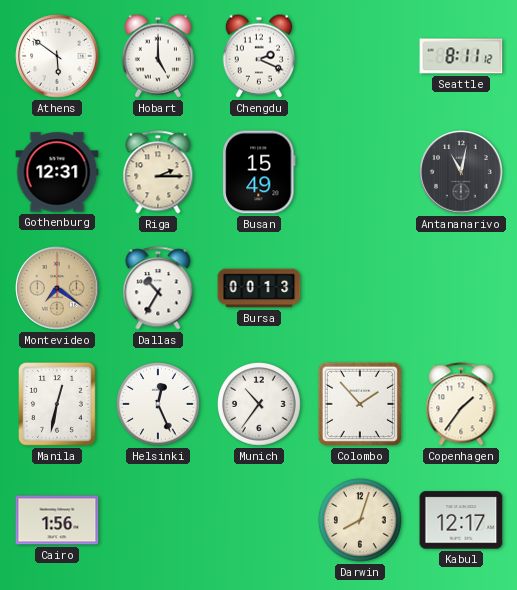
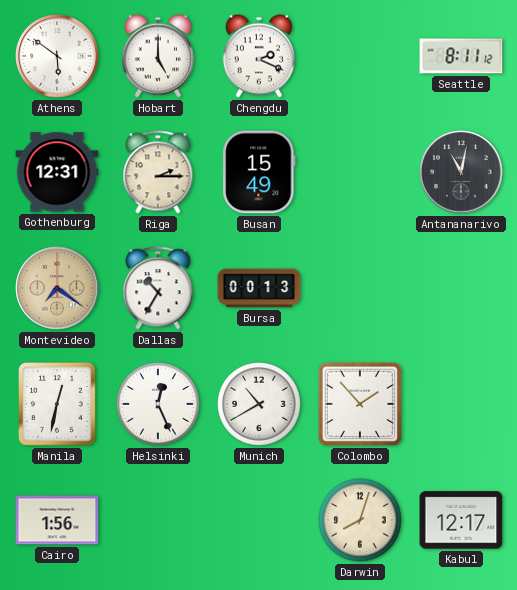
Munich: 10:36 -> 10:40 (260, 405)
Copenhagen: 1:36 -> none (461, 404)
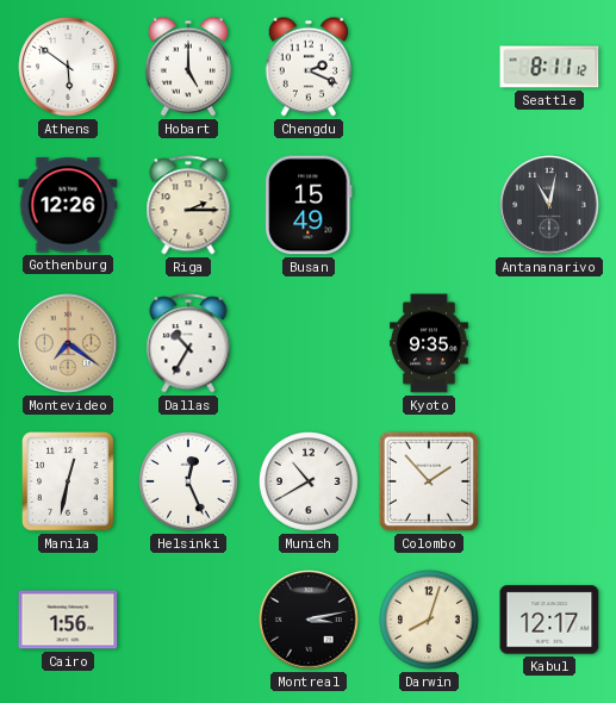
Gothenburg: 12:31 -> 12:26 (68, 205)
Bursa: 00:13 -> none (259, 288)
Kyoto: none -> 9:35 (430, 343)
Montreal: none -> 3:13 (309, 620)
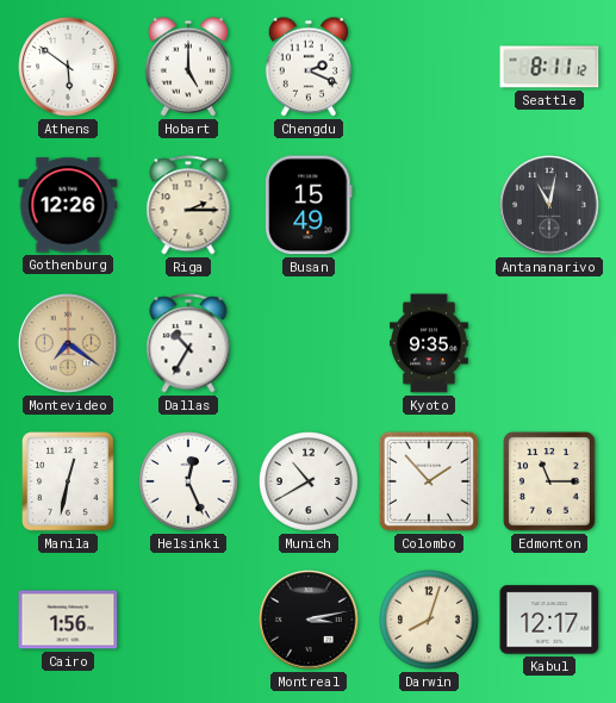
Edmonton: none -> 11:15 (550, 481)
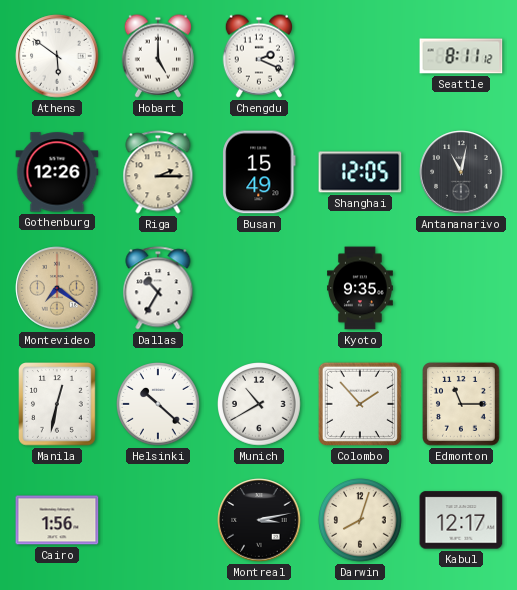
Shanghai: none -> 12:05 (360, 172)
Helsinki: 12:26 -> 10:22 (159, 405)
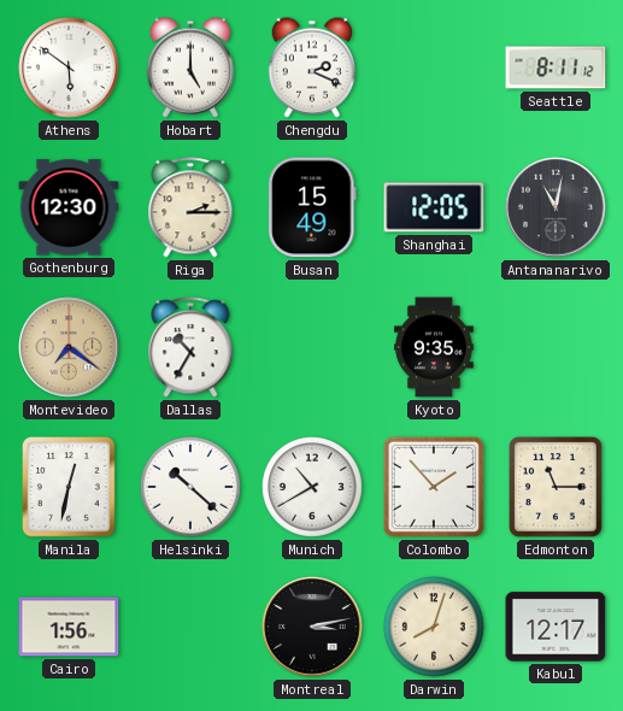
Gothenburg: 12:26 -> 12:30 (69, 207)
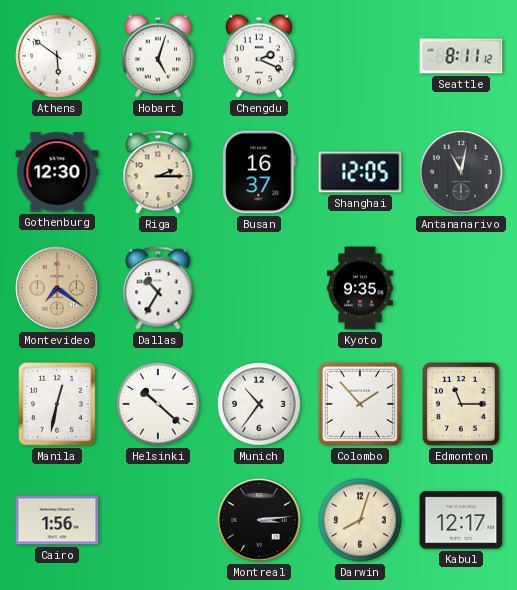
Hobart: 5:00 -> 5:03 (158, 56)
Busan: 15:49 -> 16:37 (259, 172)
Munich: 10:40 -> 10:36 (260, 405)
Montreal: 3:13 -> 3:14 (259, 520)
